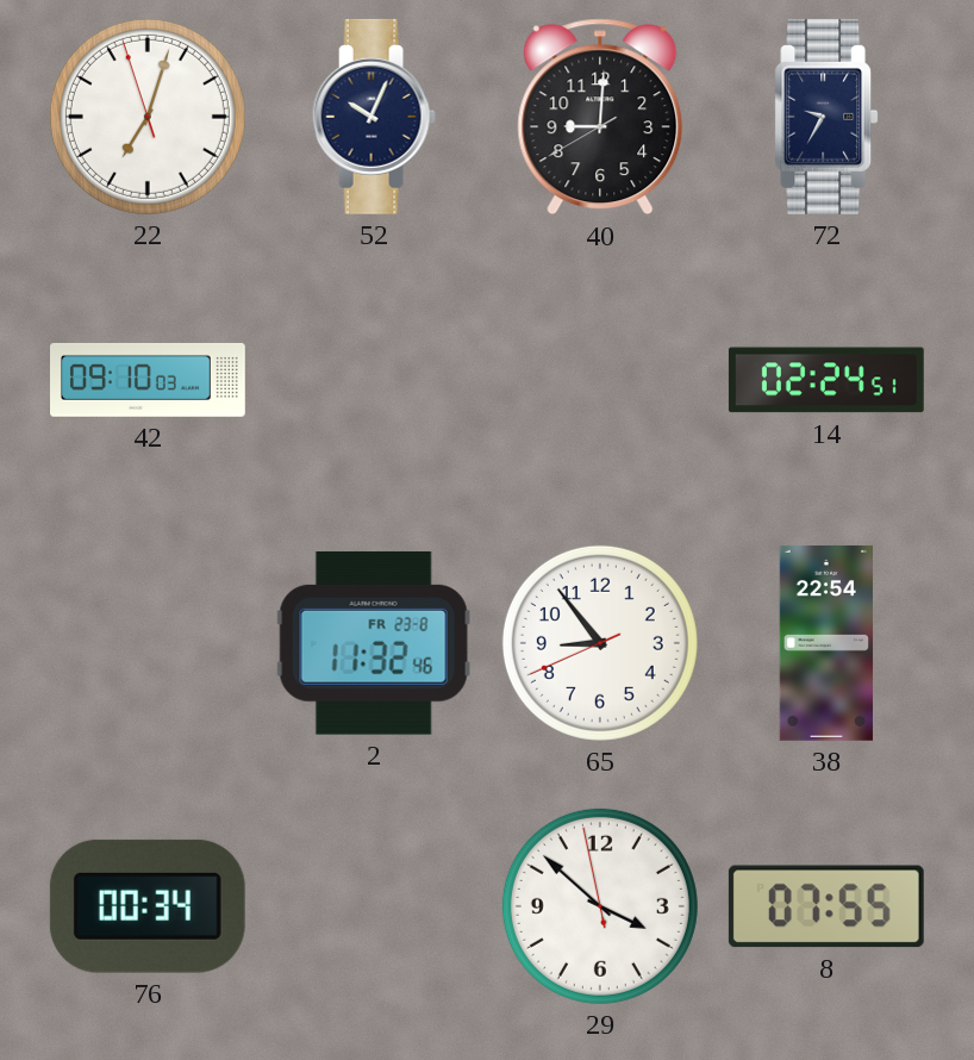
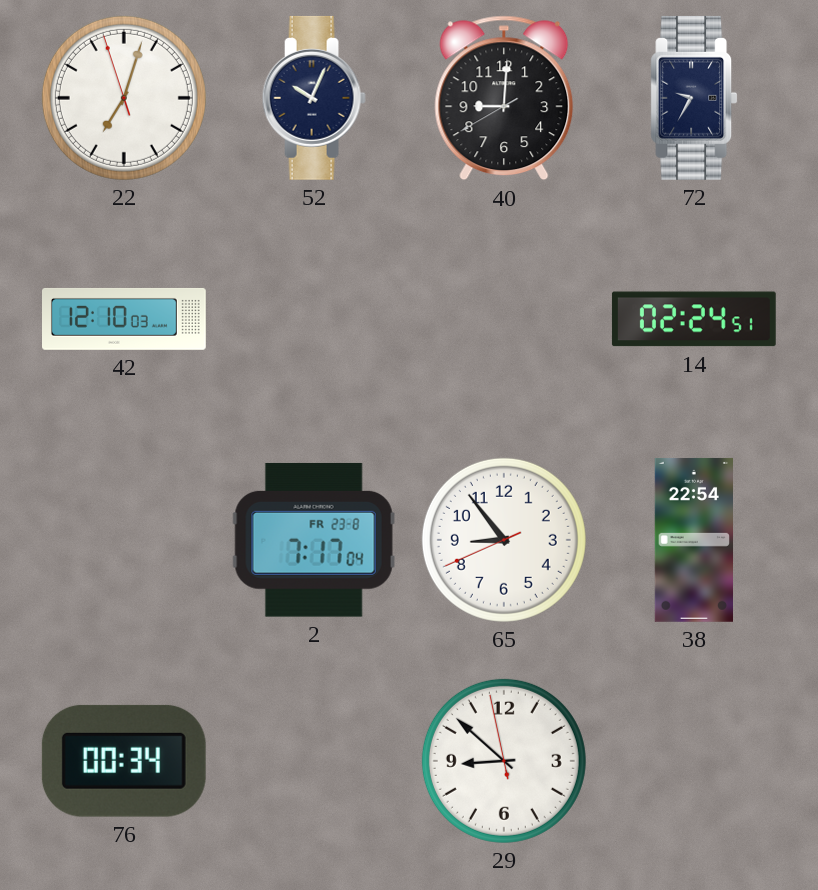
42: 09:10 -> 12:10 (125, 319)
2: 11:32 -> 7:17 (314, 540)
29: 3:51 -> 8:51 (504, 761)
8: 07:55 -> none (826, 906)
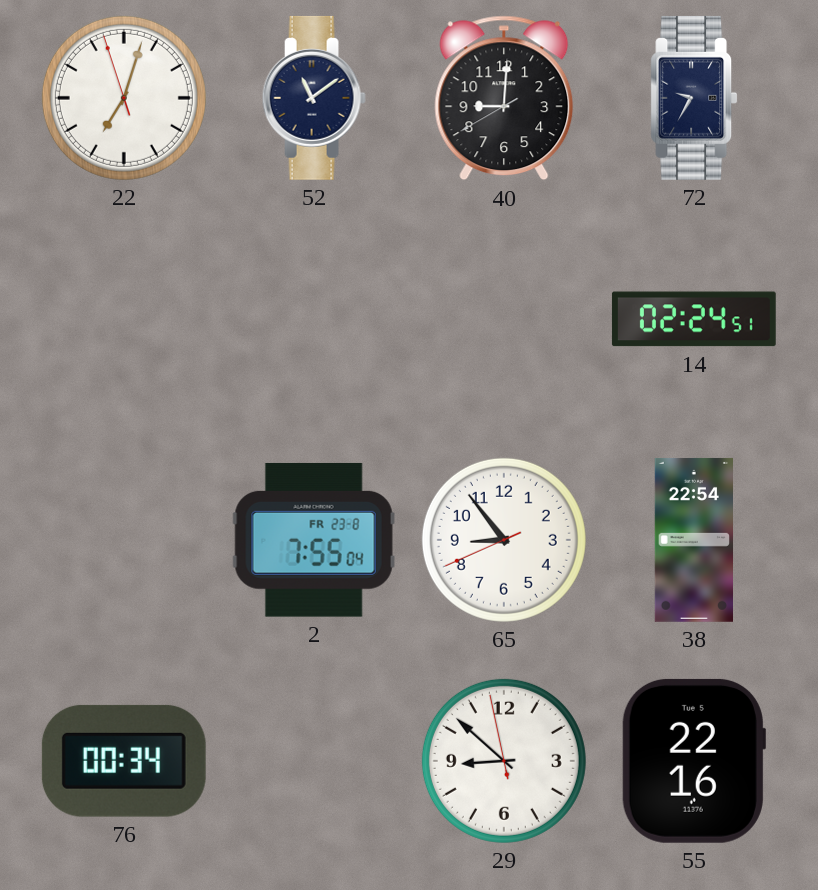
52: 10:04 -> 11:09 (314, 98)
42: 12:10 -> none (125, 319)
2: 7:17 -> 7:55 (314, 540)
55: none -> 22:16 (694, 761)
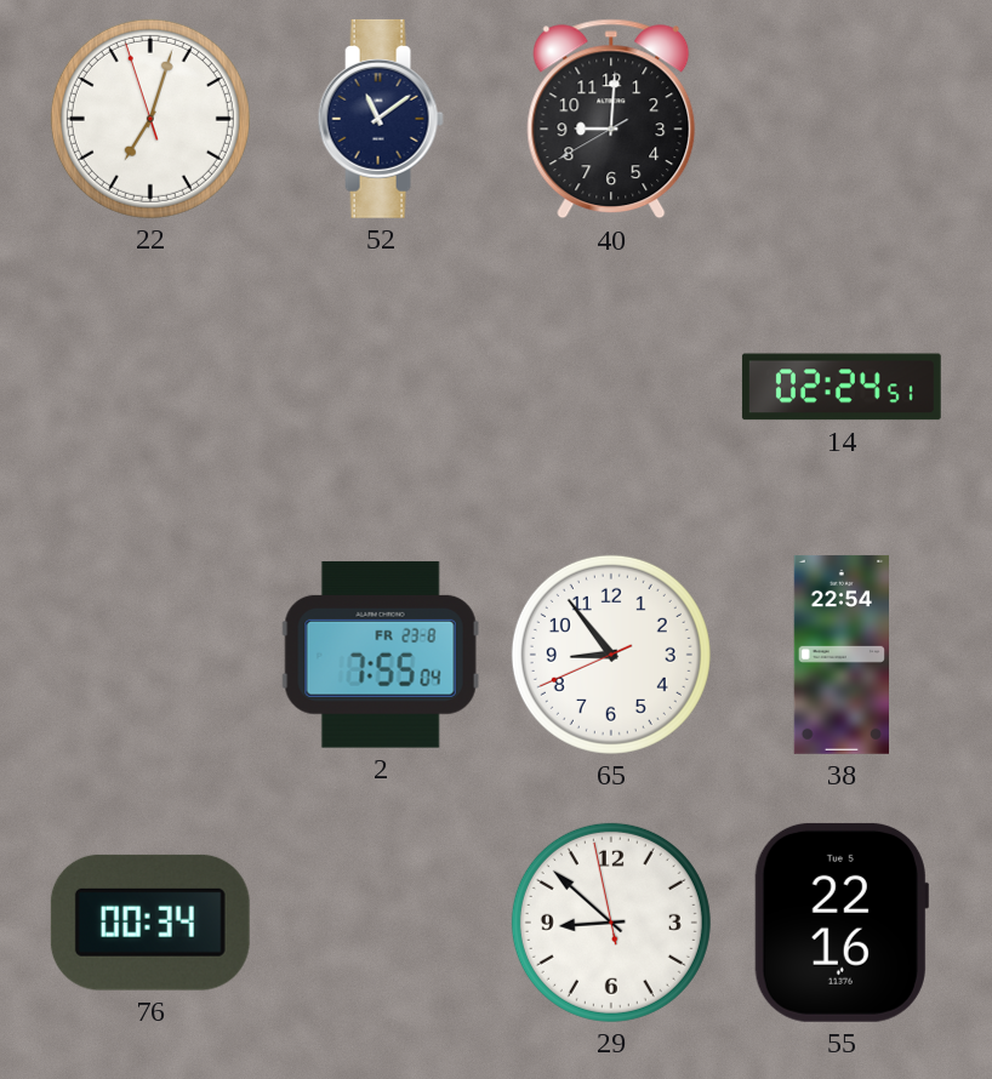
72: 9:35 -> none (694, 98)
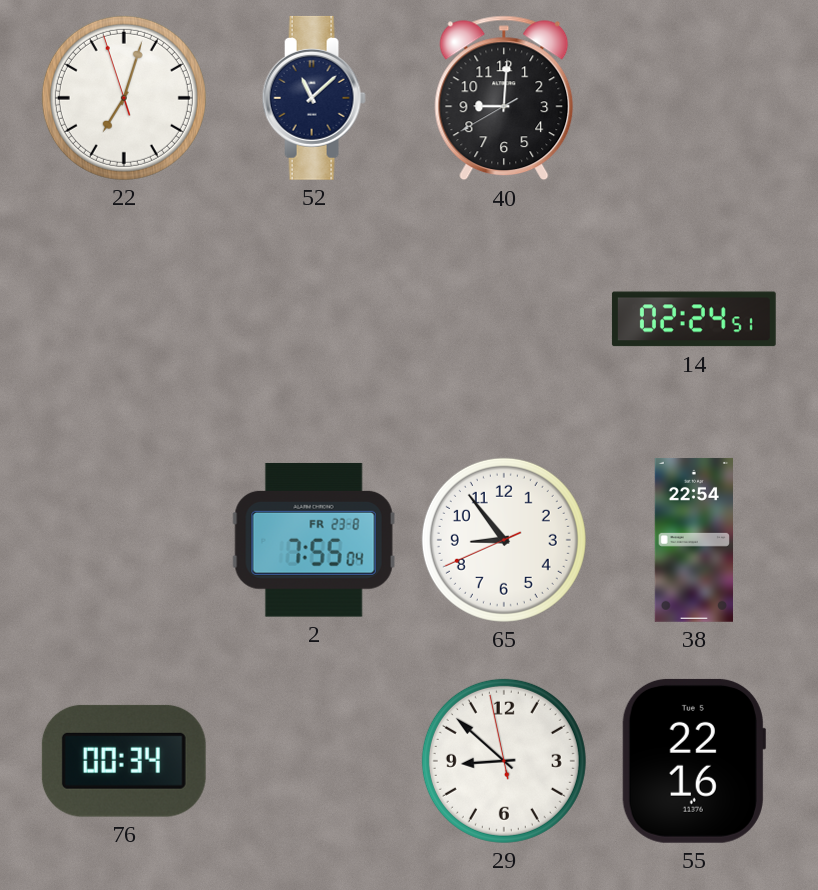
52: 11:09 -> 11:08 (314, 98)
